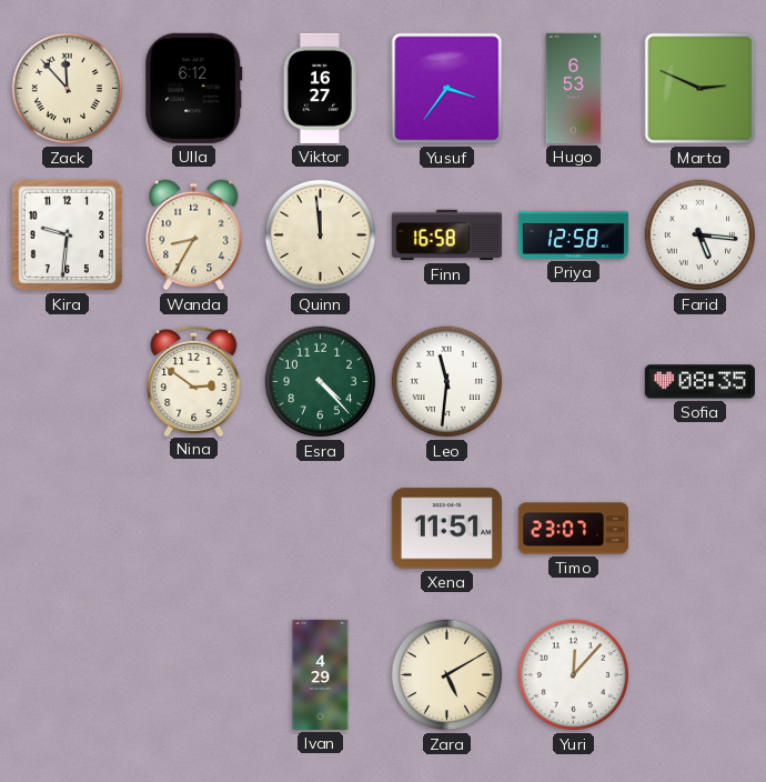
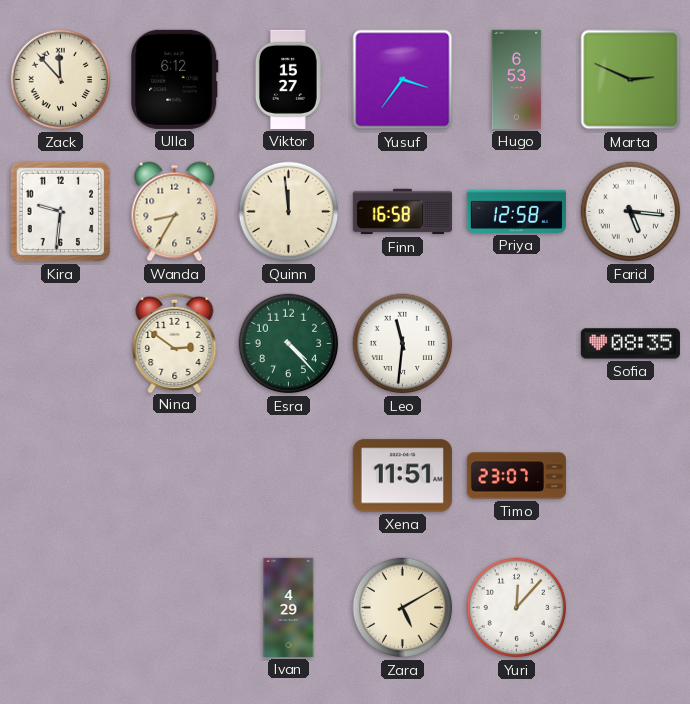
Viktor: 16:27 -> 15:27 (288, 79)
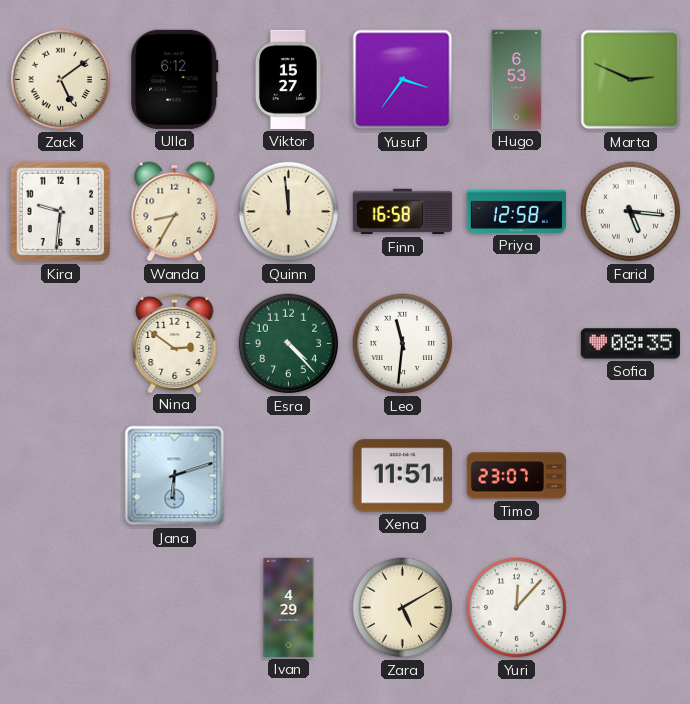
Zack: 11:53 -> 5:09 (61, 80)
Jana: none -> 6:12 (175, 476)
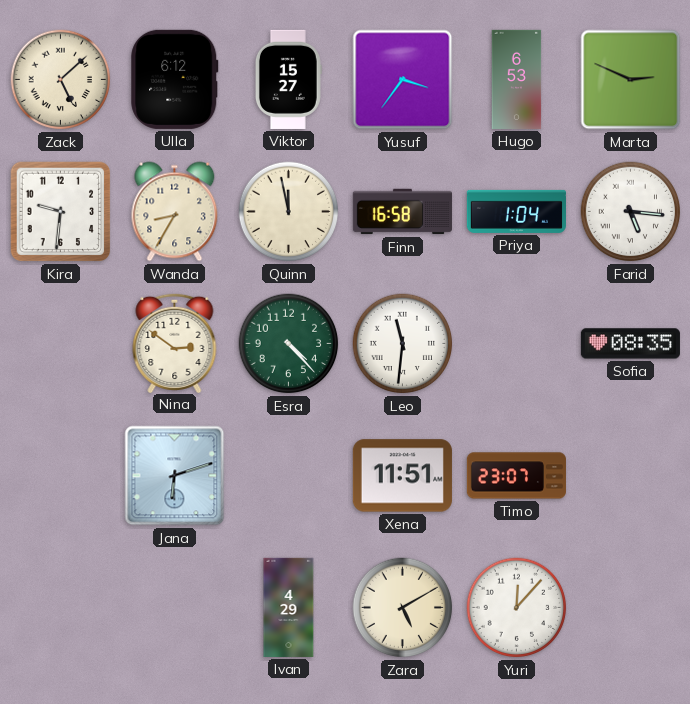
Zack: 5:09 -> 5:08 (61, 80)
Quinn: 11:59 -> 11:58 (289, 212)
Priya: 12:58 -> 1:04 (516, 211)
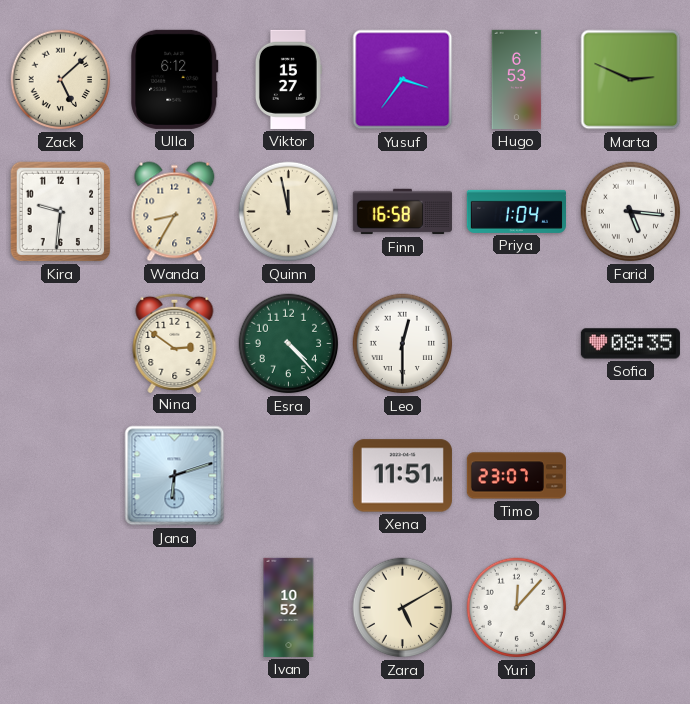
Leo: 11:31 -> 12:30 (403, 344)
Ivan: 4:29 -> 10:52 (289, 607)
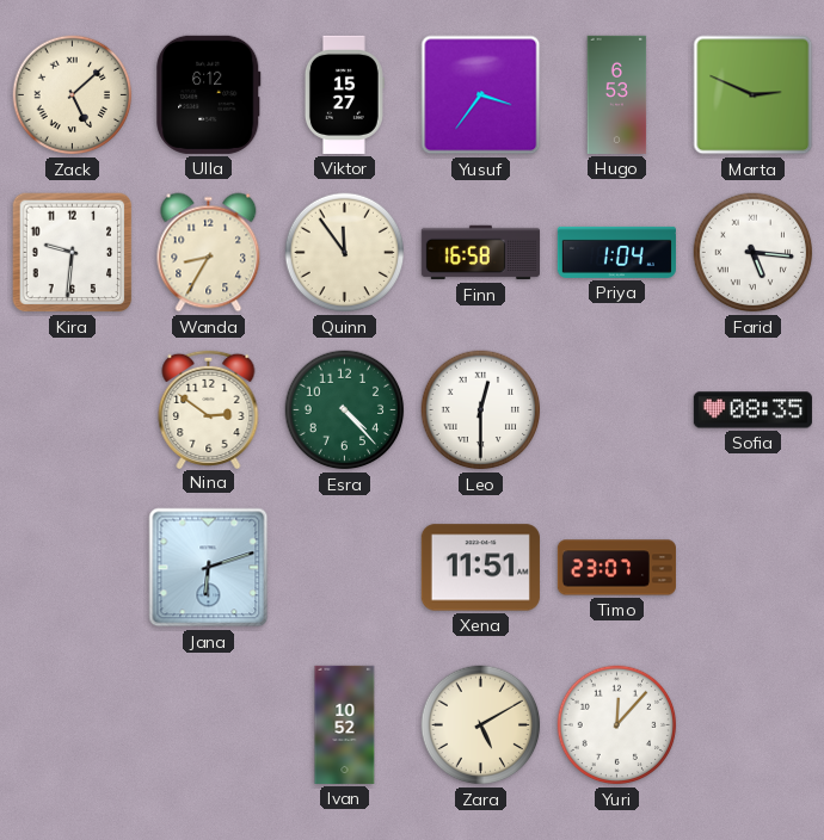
Quinn: 11:58 -> 11:54 (345, 253)
